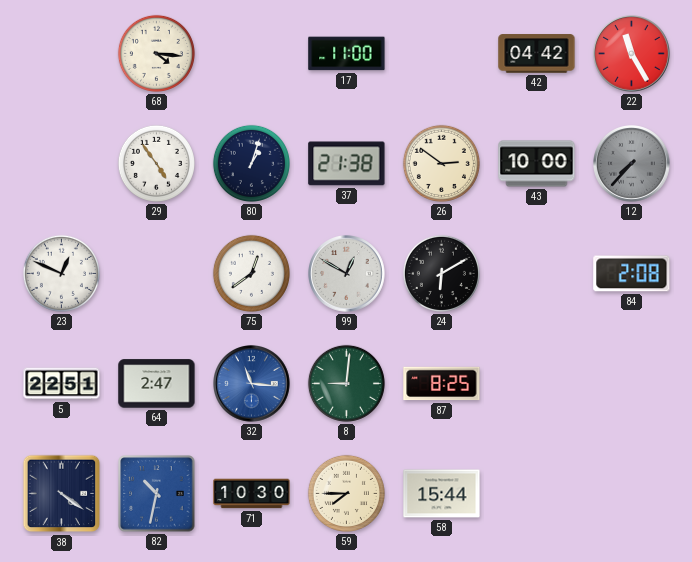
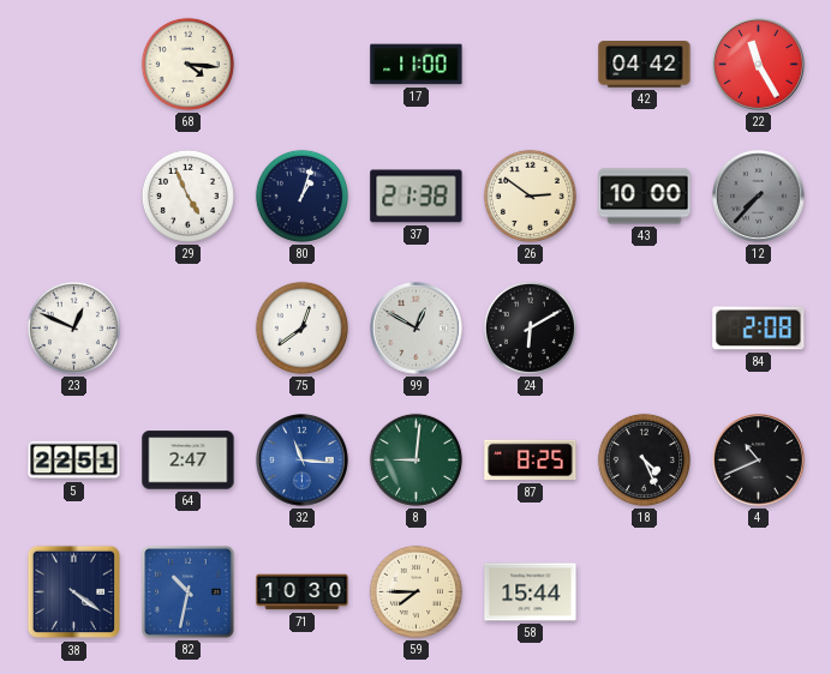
29: 4:54 -> 4:56 (187, 195)
18: none -> 4:26 (644, 459)
4: none -> 10:41 (759, 461)
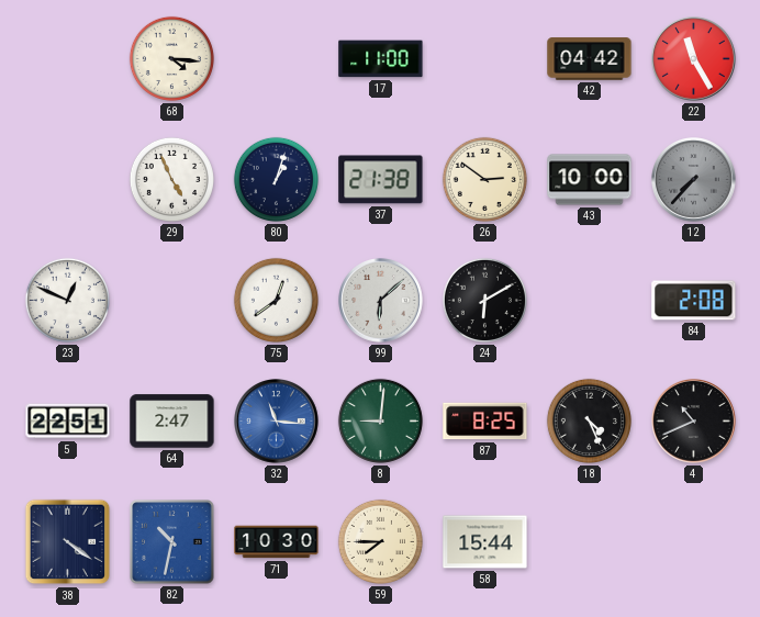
99: 12:50 -> 6:08 (381, 301)
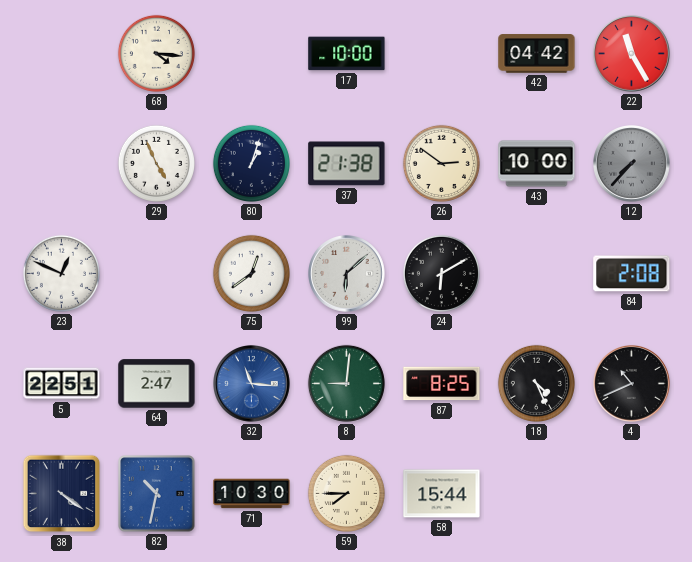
17: 11:00 -> 10:00 (347, 54)
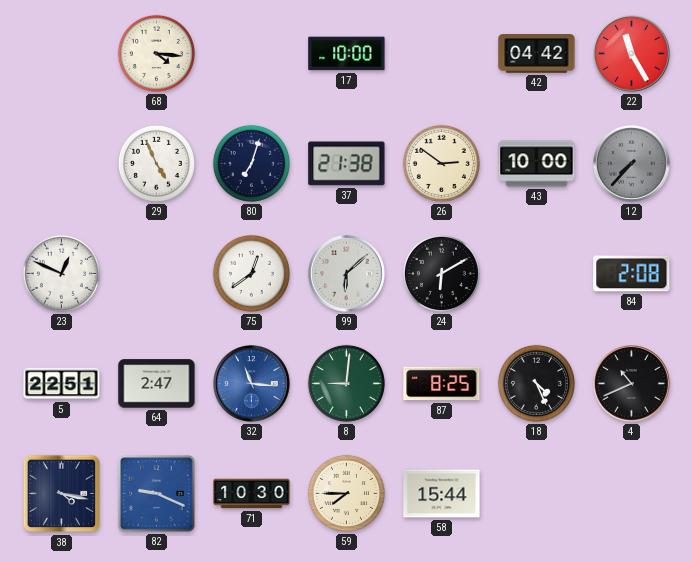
80: 1:03 -> 7:03 (251, 163)
38: 4:21 -> 4:17 (62, 494)
82: 10:32 -> 9:19 (157, 494)
